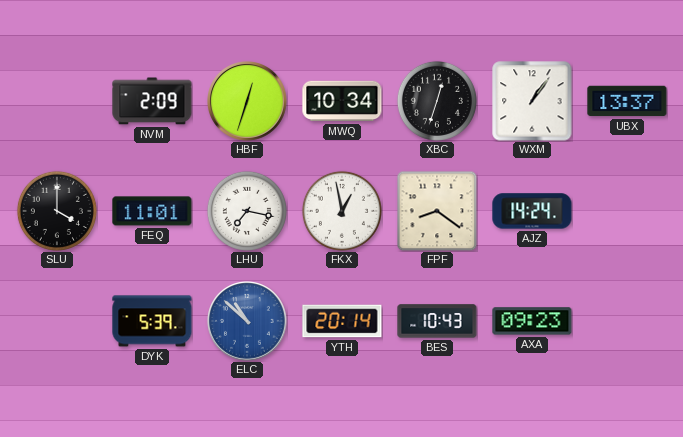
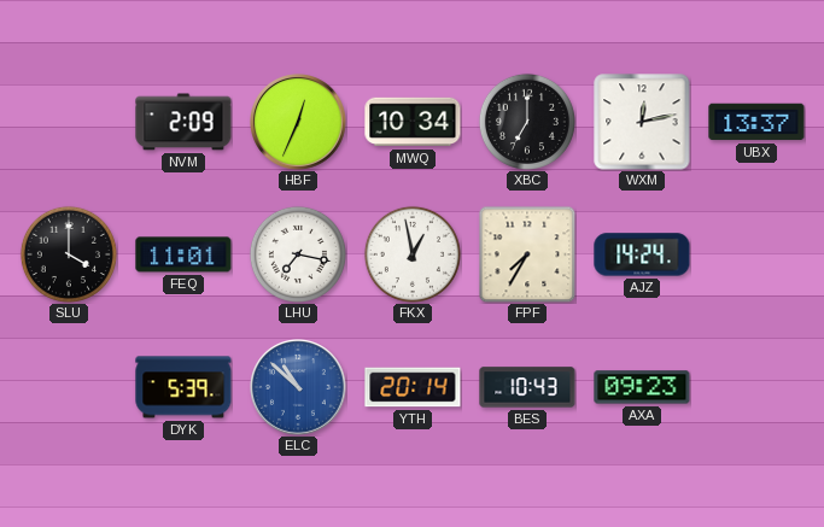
HBF: 12:33 -> 12:34 (299, 123)
XBC: 12:33 -> 7:00 (527, 122)
WXM: 1:06 -> 12:13 (642, 122)
FPF: 8:21 -> 7:35 (527, 254)
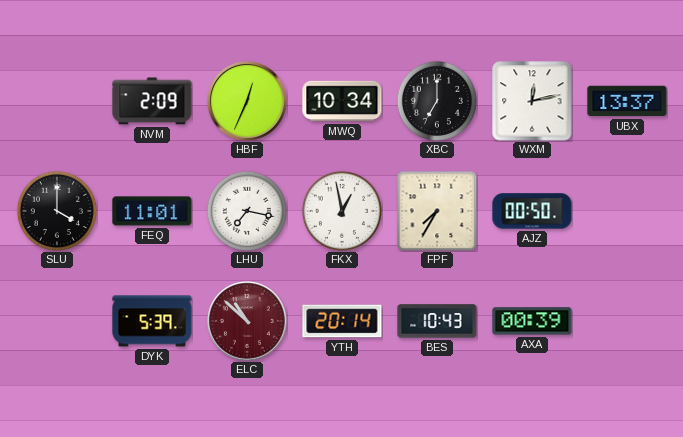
AJZ: 14:24 -> 00:50 (532, 211)
ELC dial: blue -> burgundy (248, 322)
AXA: 09:23 -> 00:39 (532, 321)
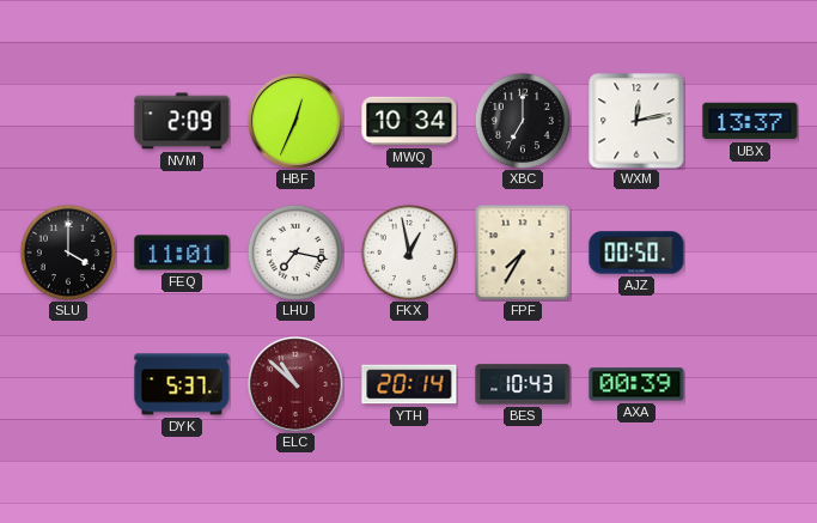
DYK: 5:39 -> 5:37 (182, 384)
